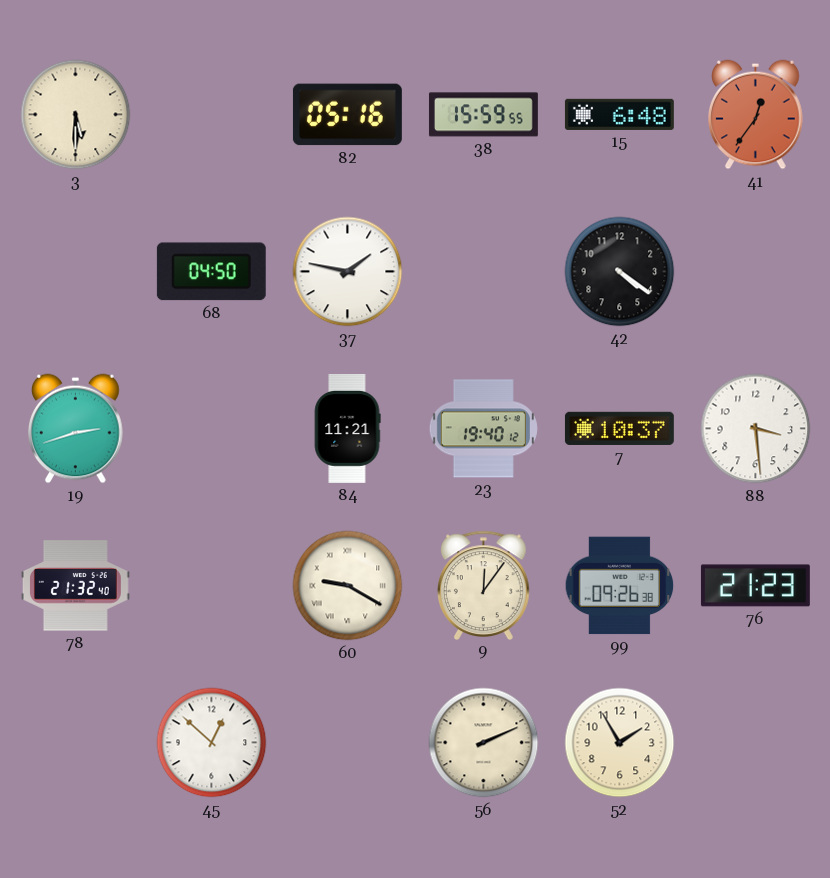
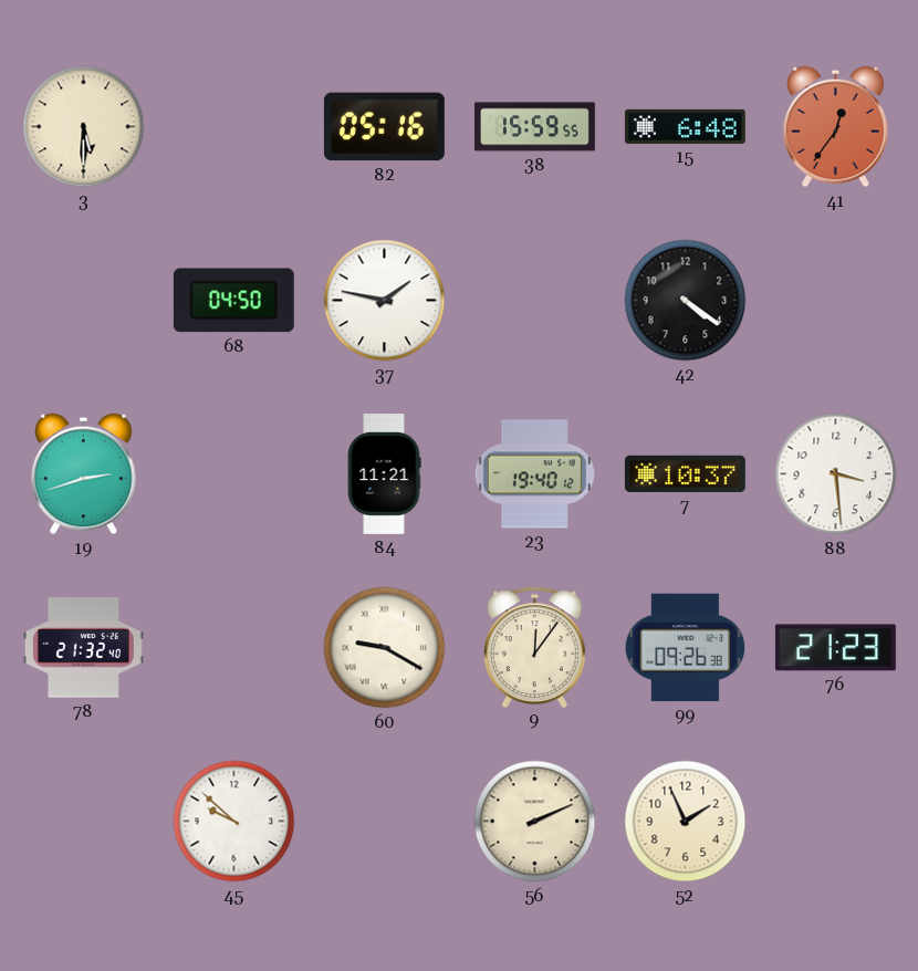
45: 12:52 -> 9:52 (234, 822)
52: 1:55 -> 1:56 (686, 822)
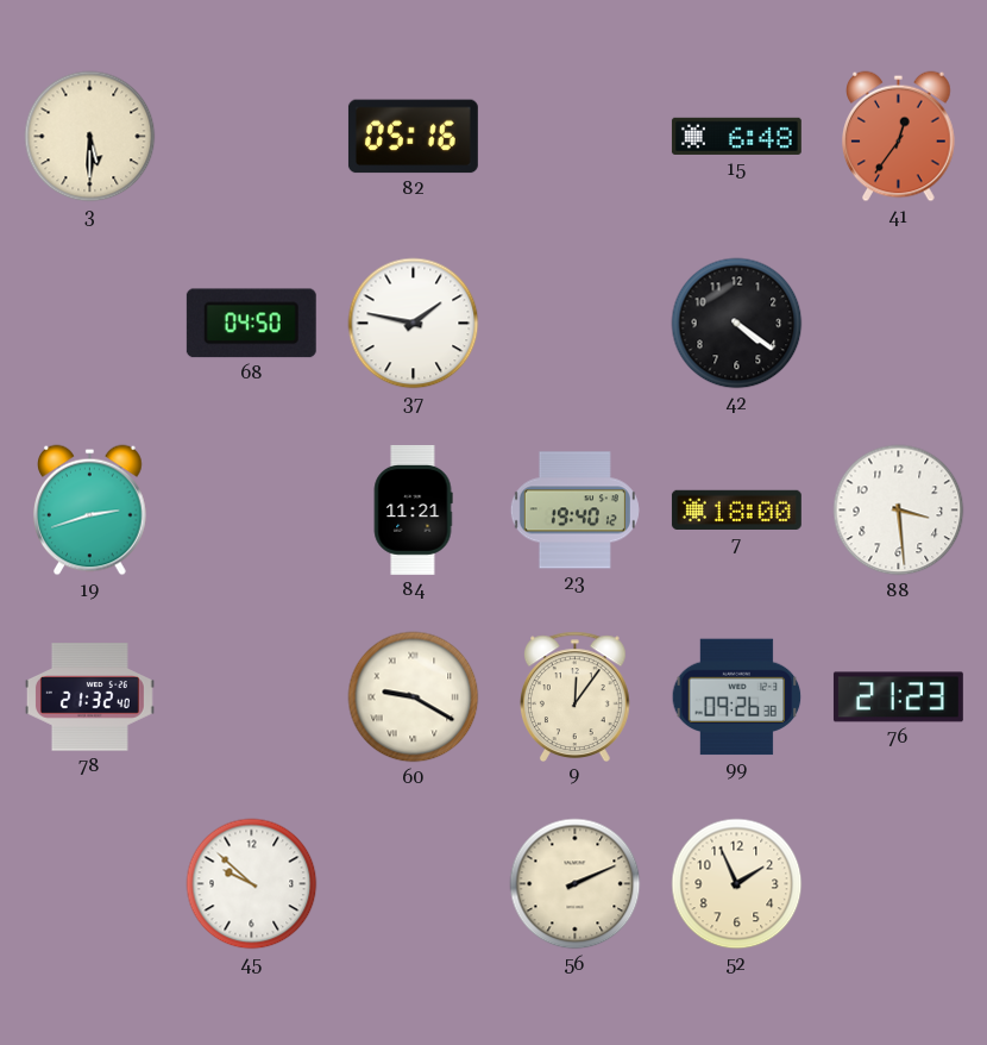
38: 15:59 -> none (534, 127)
7: 10:37 -> 18:00 (736, 509)
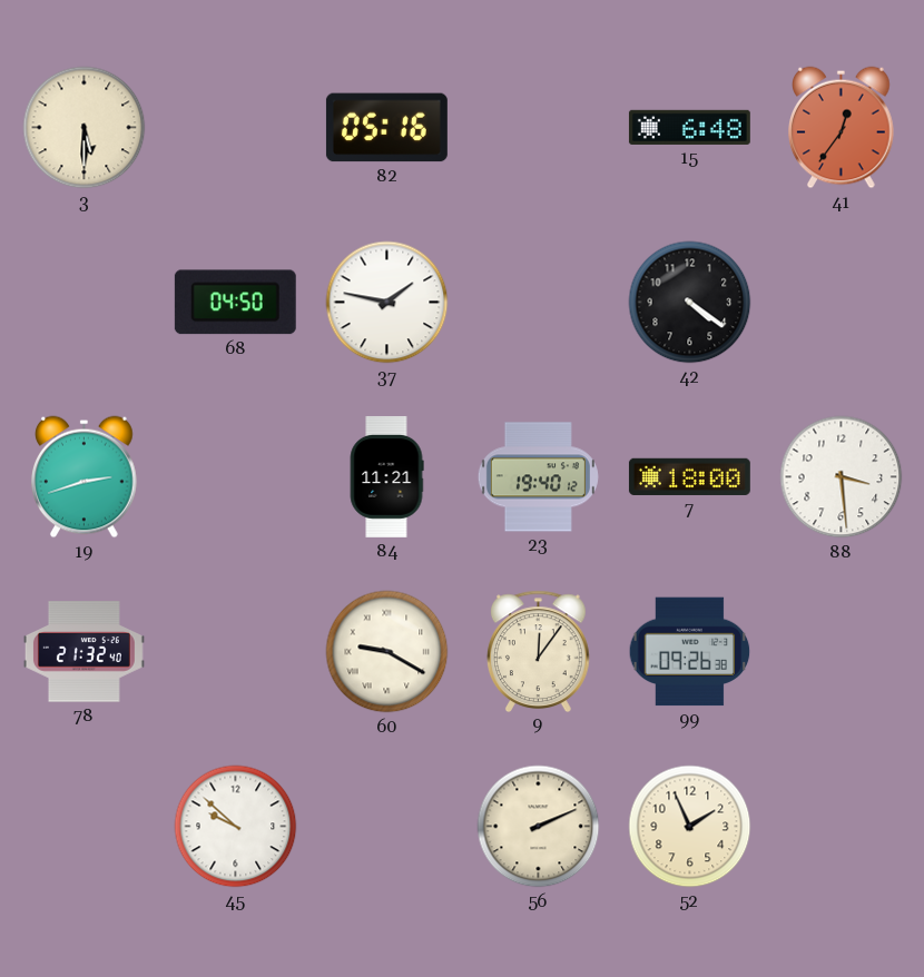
76: 21:23 -> none (898, 697)
